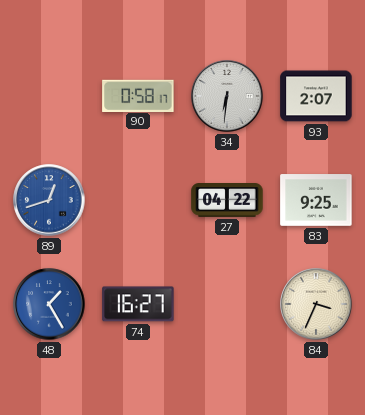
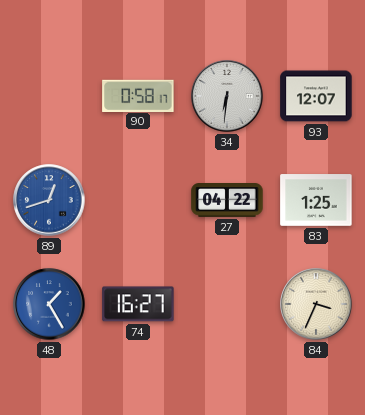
93: 2:07 -> 12:07 (316, 96)
83: 9:25 -> 1:25 (316, 200)
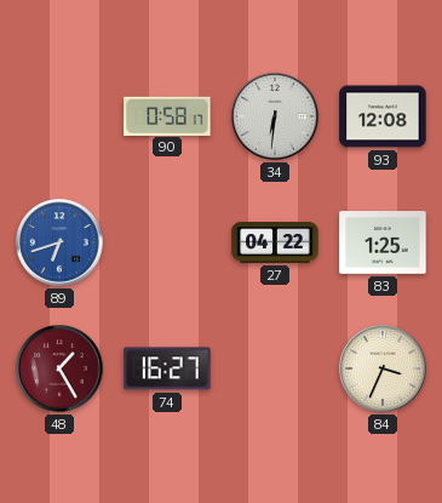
93: 12:07 -> 12:08 (383, 116)
89: 12:42 -> 6:42 (59, 242)
48 dial: blue -> burgundy (59, 368)
